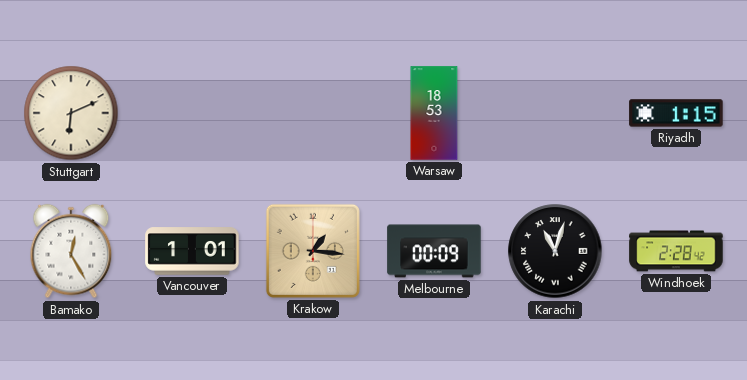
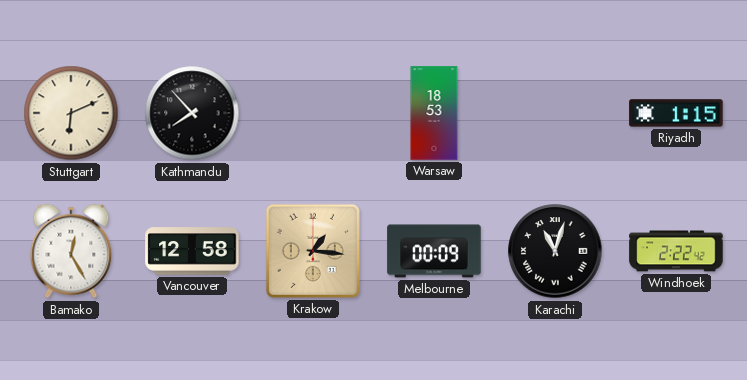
Kathmandu: none -> 7:53 (192, 113)
Vancouver: 1:01 -> 12:58 (192, 251)
Windhoek: 2:28 -> 2:22 (676, 251)
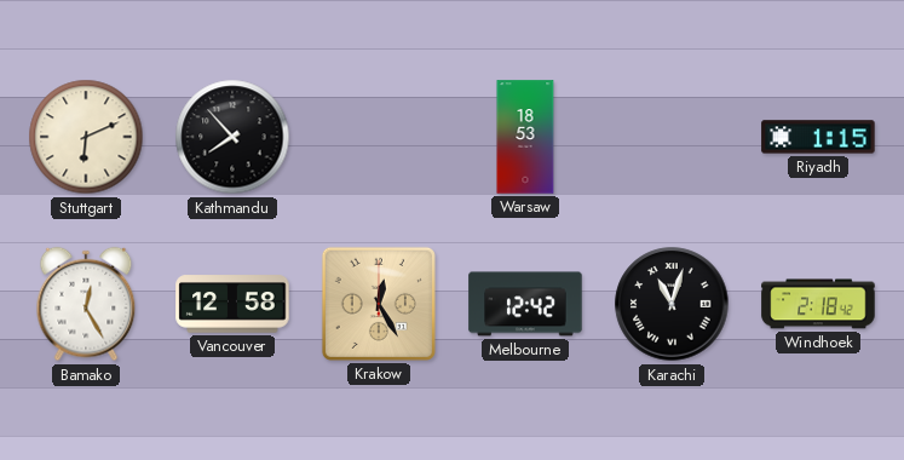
Krakow: 1:16 -> 12:25 (379, 304)
Melbourne: 00:09 -> 12:42 (525, 304)
Windhoek: 2:22 -> 2:18 (818, 304)
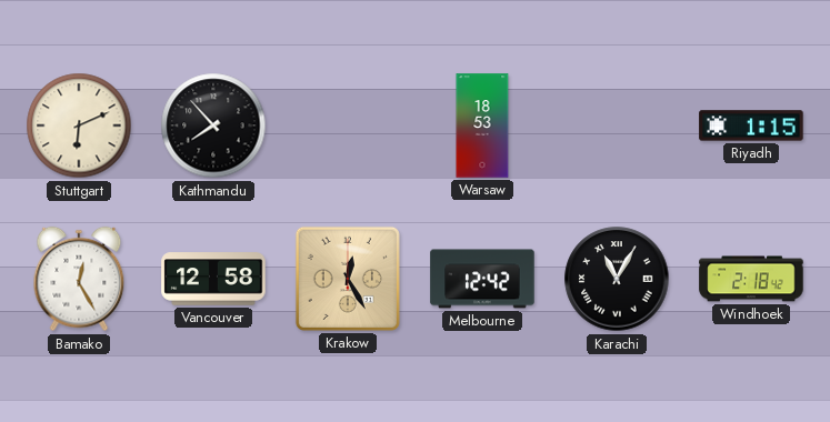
Karachi: 11:03 -> 11:05 (617, 279)
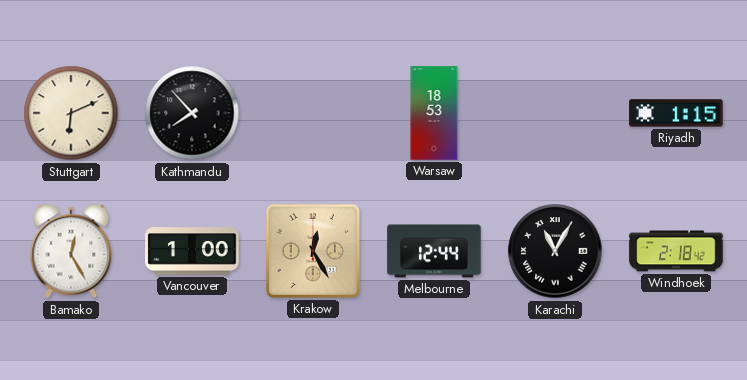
Vancouver: 12:58 -> 1:00 (192, 251)
Melbourne: 12:42 -> 12:44 (434, 251)
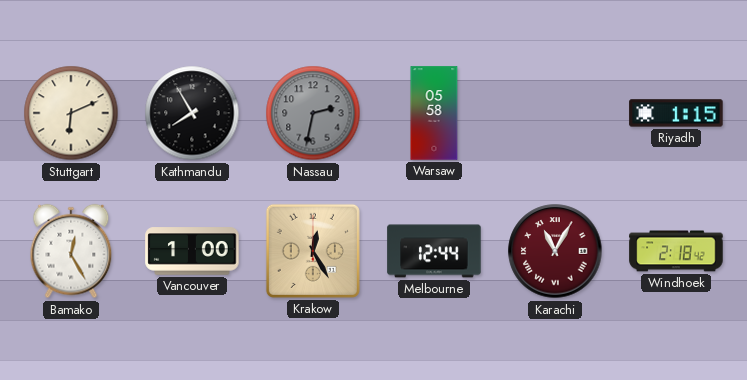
Kathmandu: 7:53 -> 7:55 (192, 113)
Nassau: none -> 2:32 (313, 113)
Warsaw: 18:53 -> 05:58 (434, 113)
Karachi dial: black -> burgundy (555, 251)
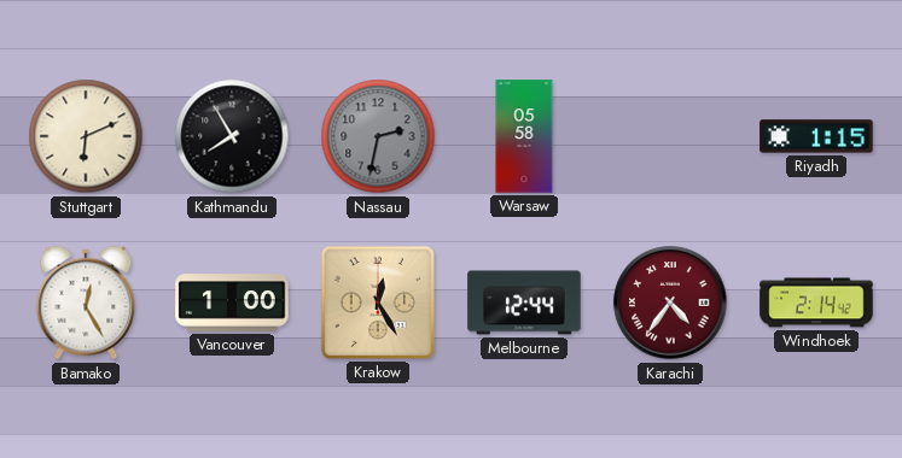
Karachi: 11:05 -> 4:36 (670, 303)
Windhoek: 2:18 -> 2:14 (816, 303)
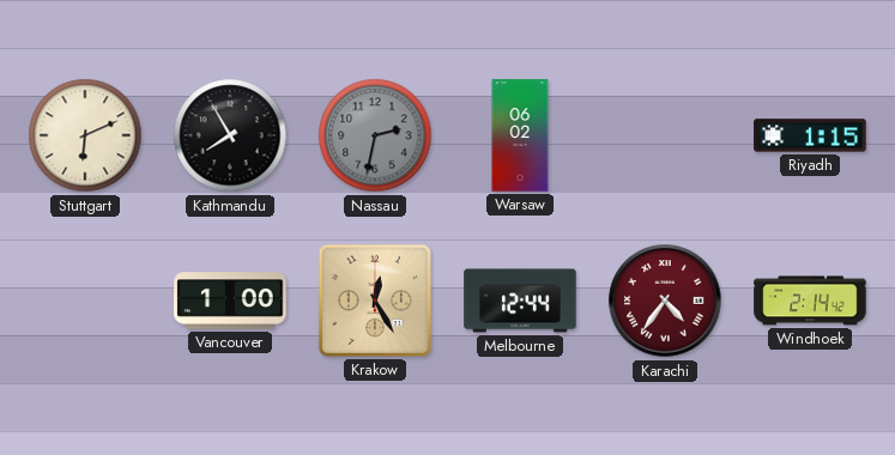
Warsaw: 05:58 -> 06:02 (520, 135)
Bamako: 12:25 -> none (86, 303)
